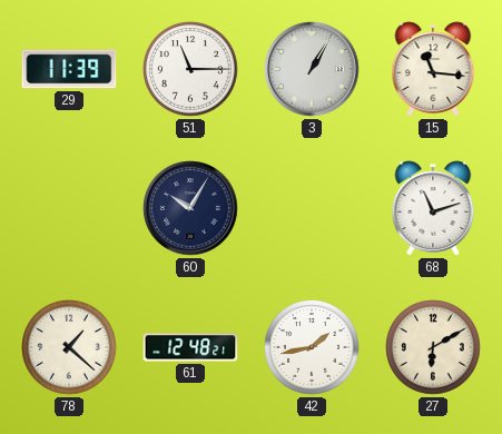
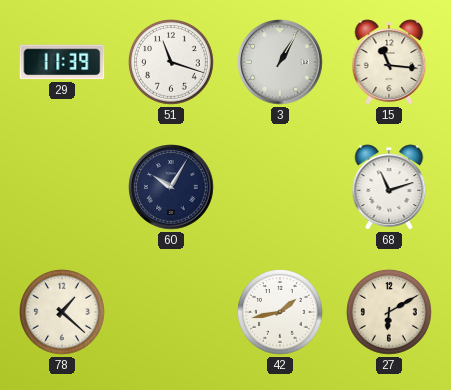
51: 11:15 -> 11:18 (172, 63)
61: 12:48 -> none (190, 347)
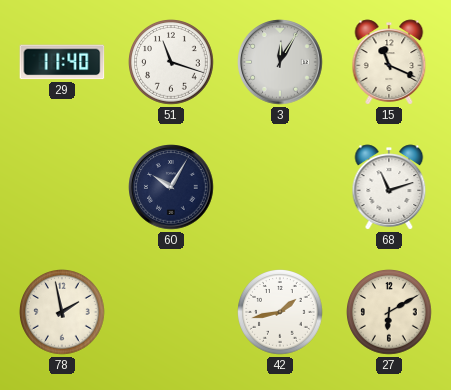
29: 11:39 -> 11:40 (62, 62)
3: 1:05 -> 12:05 (280, 62)
15: 11:16 -> 11:19 (389, 62)
78: 1:22 -> 1:58 (63, 313)
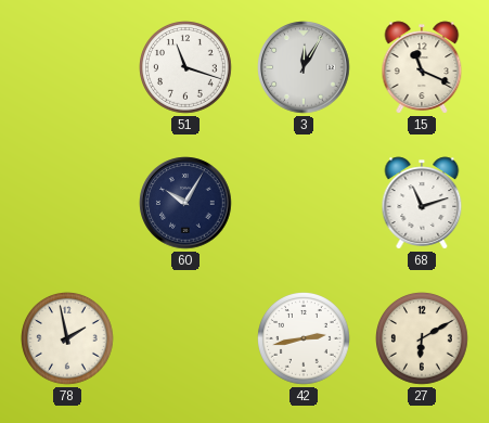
29: 11:40 -> none (62, 62)
42: 1:43 -> 2:43 (305, 339)
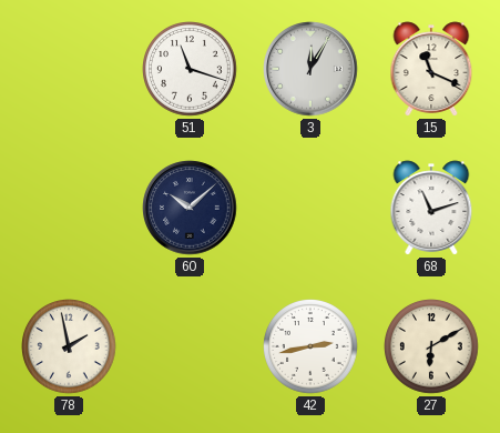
60: 10:05 -> 10:08 (190, 208)
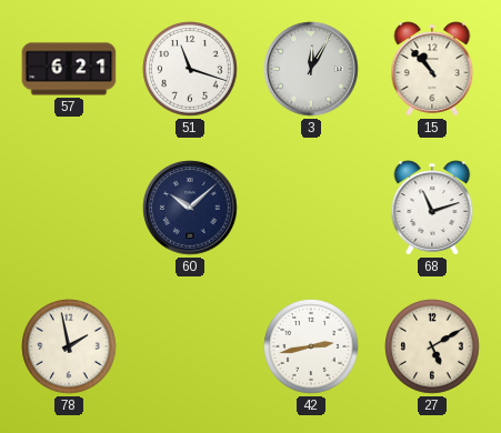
57: none -> 6:21 (69, 69)
15: 11:19 -> 10:53 (432, 69)
27: 6:10 -> 5:10 (433, 348)
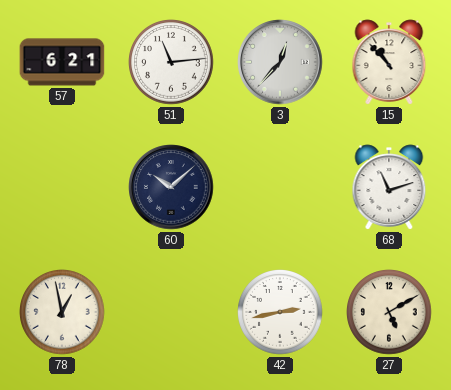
51: 11:18 -> 11:14 (172, 63)
3: 12:05 -> 12:37 (280, 62)
78: 1:58 -> 12:58 (63, 313)
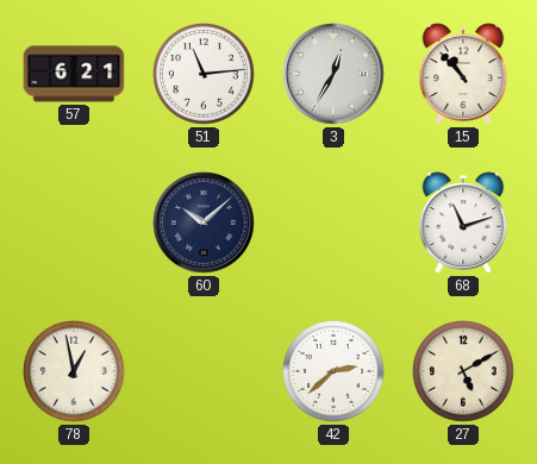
3: 12:37 -> 12:35 (333, 74)
42: 2:43 -> 2:38 (335, 372)
